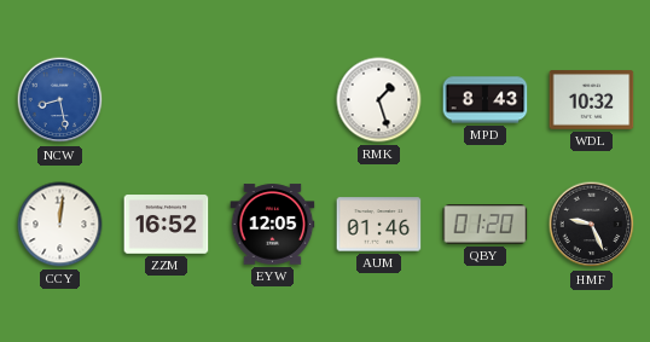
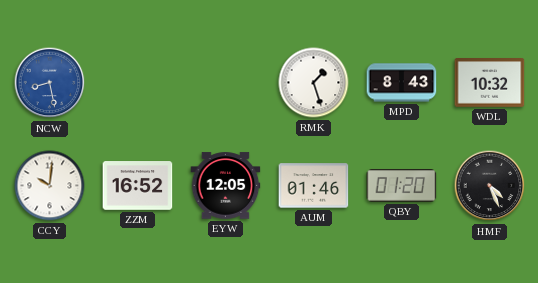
CCY: 12:01 -> 10:01 (50, 186)
HMF: 9:26 -> 4:26 (490, 186)
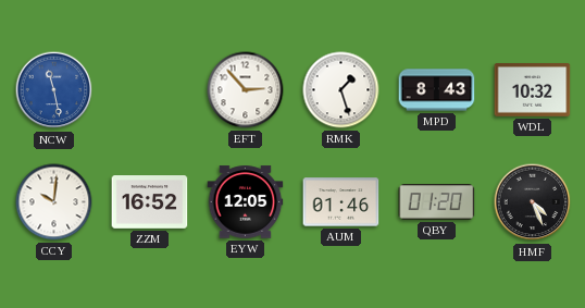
NCW: 8:28 -> 11:28 (54, 90)
EFT: none -> 2:53 (246, 90)
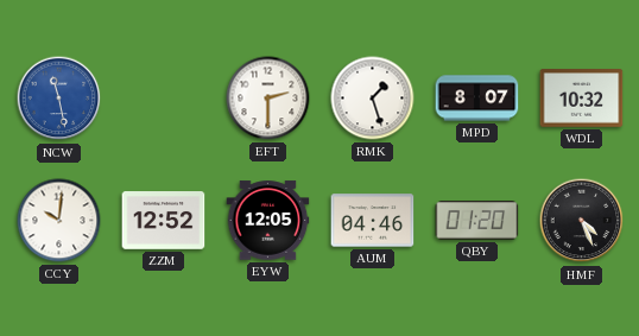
EFT: 2:53 -> 2:30 (268, 99)
MPD: 8:43 -> 8:07 (477, 99)
ZZM: 16:52 -> 12:52 (164, 221)
AUM: 01:46 -> 04:46 (373, 221)
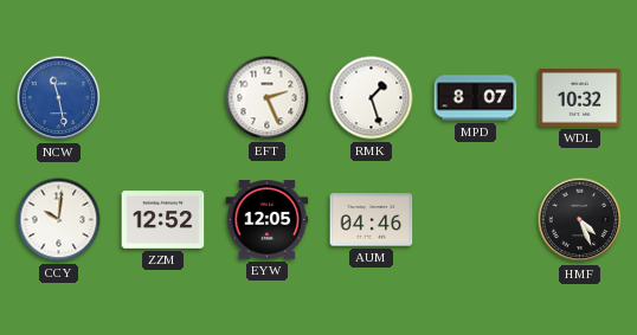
EFT: 2:30 -> 2:26 (268, 98)
QBY: 01:20 -> none (477, 221)
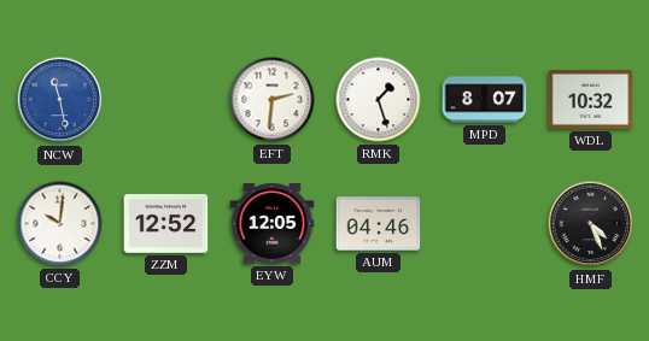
EFT: 2:26 -> 2:31 (273, 100)
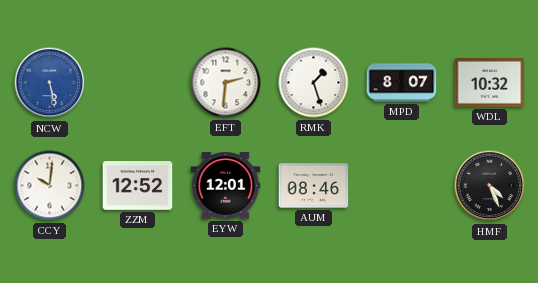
NCW: 11:28 -> 5:28 (50, 83)
EYW: 12:05 -> 12:01 (226, 186)
AUM: 04:46 -> 08:46 (314, 186)
